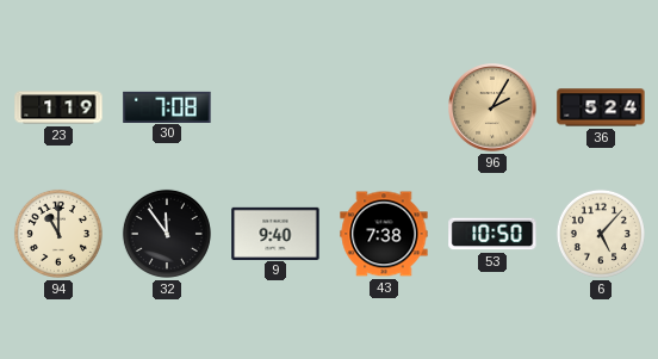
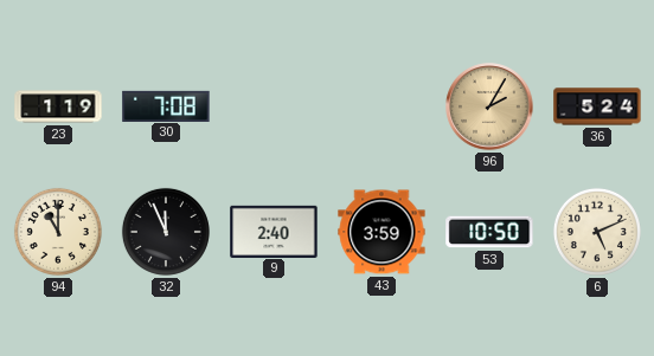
32: 11:54 -> 11:56 (166, 232)
9: 9:40 -> 2:40 (274, 231)
43: 7:38 -> 3:59 (381, 232)
6: 5:07 -> 5:11 (597, 232)
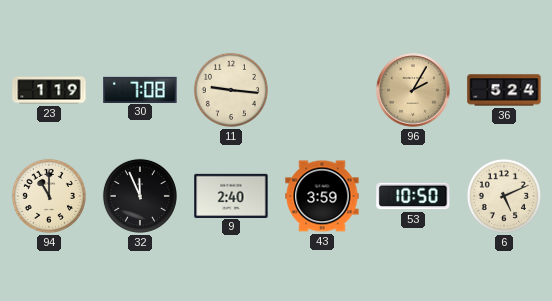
11: none -> 9:16 (231, 90)
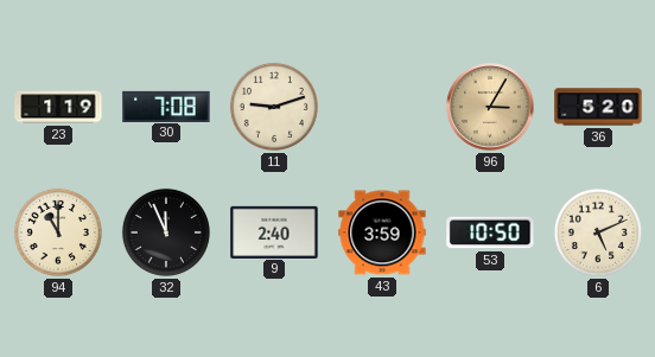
11: 9:16 -> 9:12 (274, 107)
96: 2:05 -> 3:05 (490, 107)
36: 5:24 -> 5:20 (598, 107)
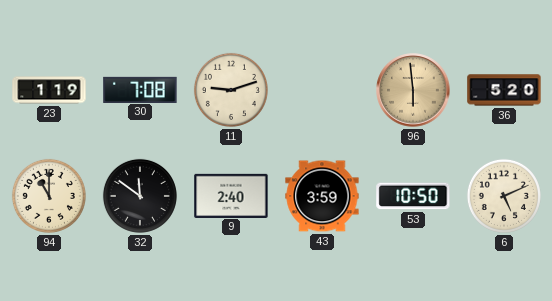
96: 3:05 -> 5:59 (413, 90)
32: 11:56 -> 11:51 (140, 196)
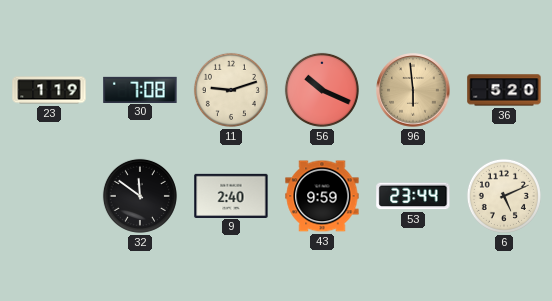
56: none -> 10:19 (322, 90)
94: 11:00 -> none (49, 196)
43: 3:59 -> 9:59 (322, 196)
53: 10:50 -> 23:44 (413, 196)
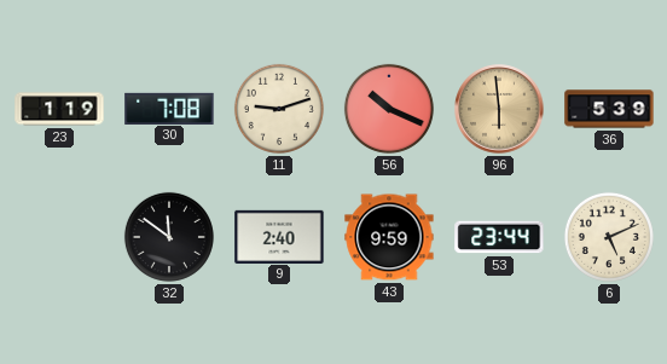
36: 5:20 -> 5:39 (609, 109)
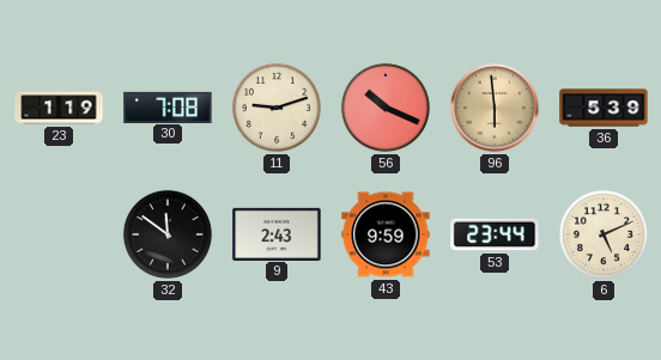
9: 2:40 -> 2:43 (277, 233)
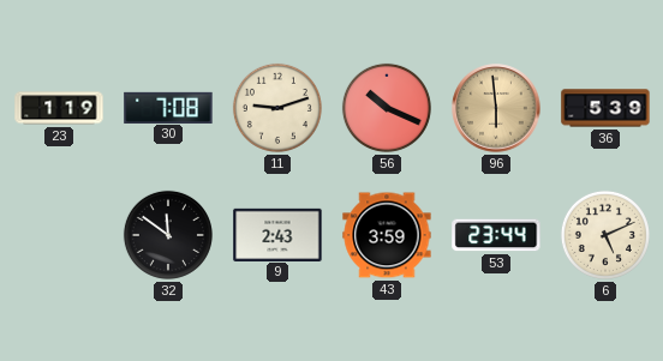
43: 9:59 -> 3:59 (387, 235)
